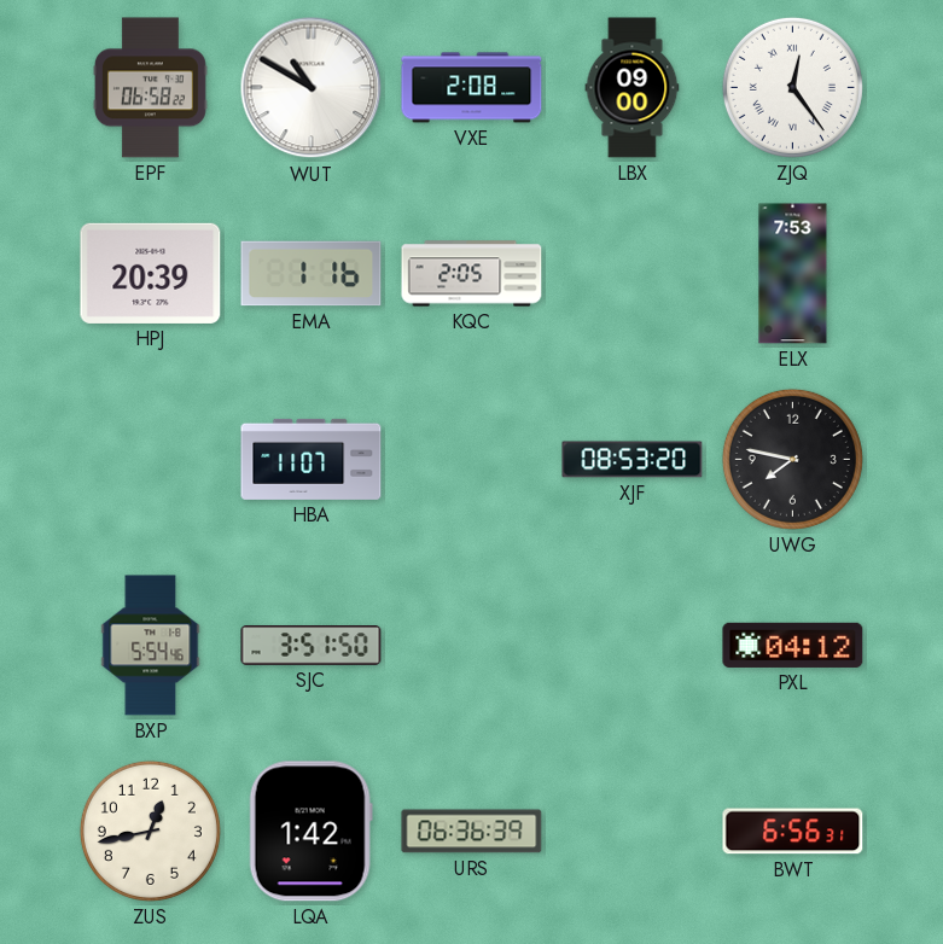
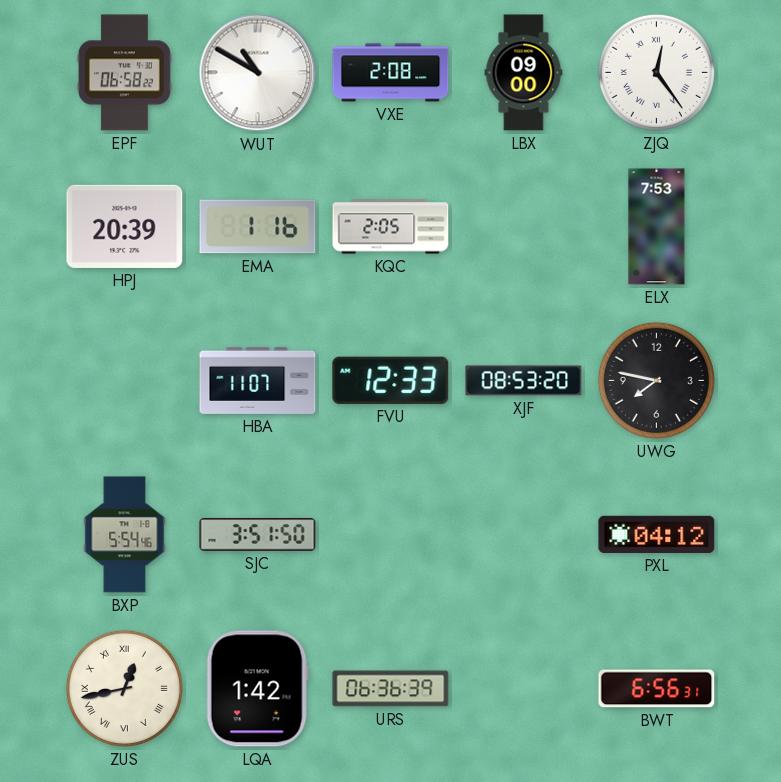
FVU: none -> 12:33 (391, 380)
ZUS numerals: Arabic -> Roman (124, 688)
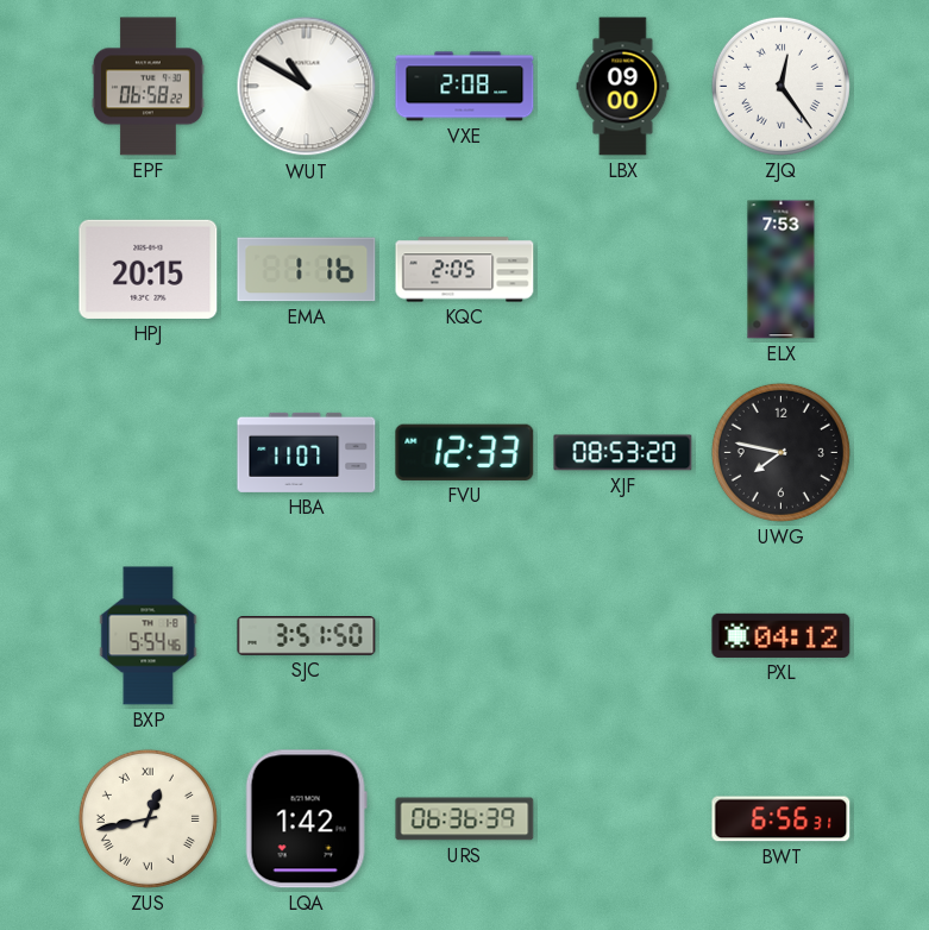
HPJ: 20:39 -> 20:15 (149, 269)
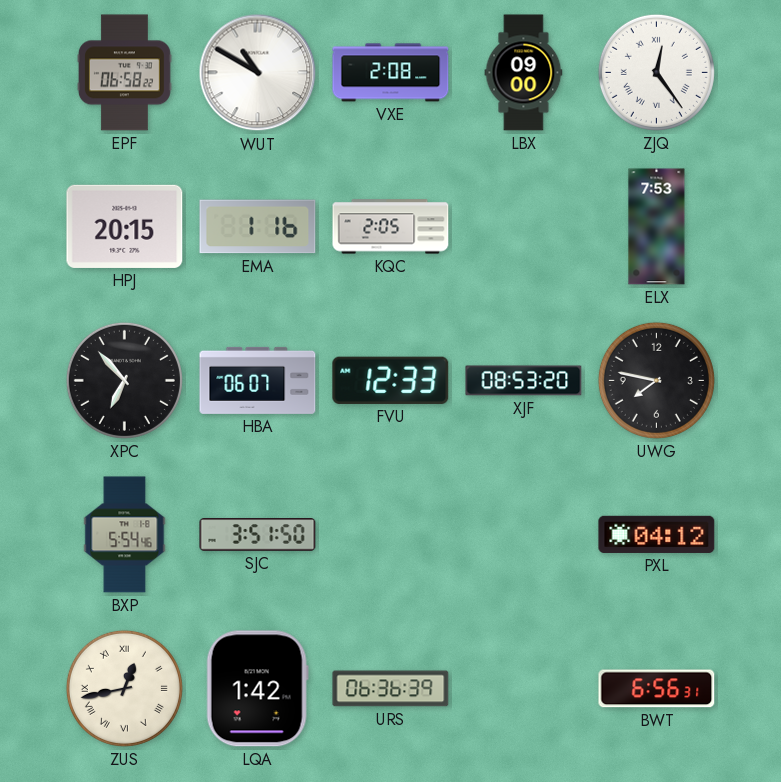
XPC: none -> 6:53 (124, 380)
HBA: 11:07 -> 06:07 (258, 380)
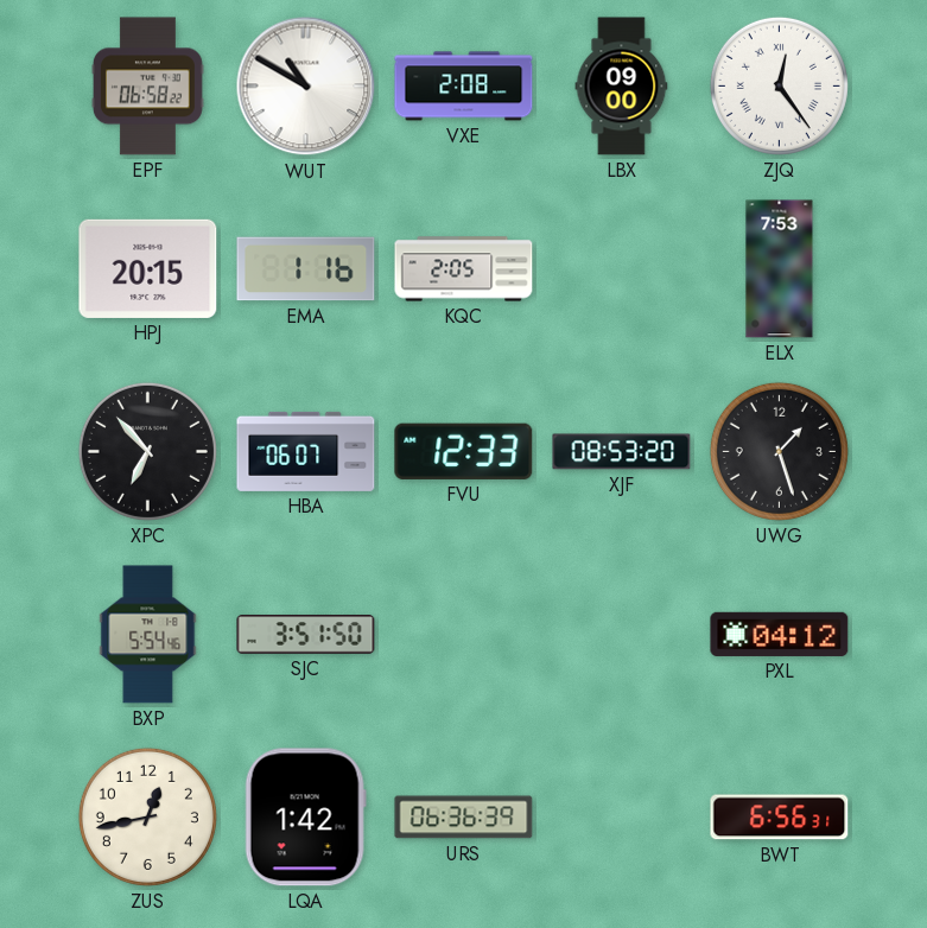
UWG: 7:47 -> 1:27 (779, 451)
ZUS numerals: Roman -> Arabic (147, 816)
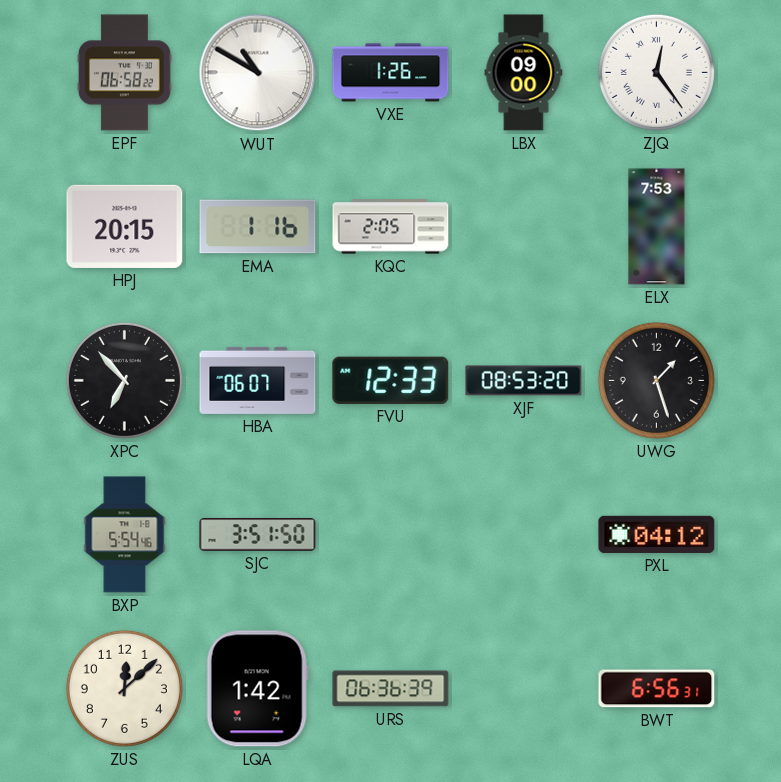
VXE: 2:08 -> 1:26 (391, 73)
ZUS: 12:43 -> 12:08 (124, 688)
